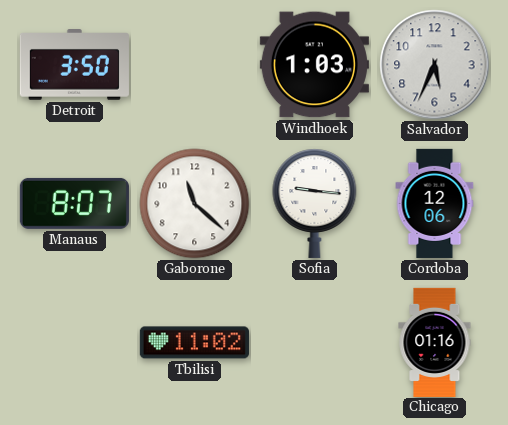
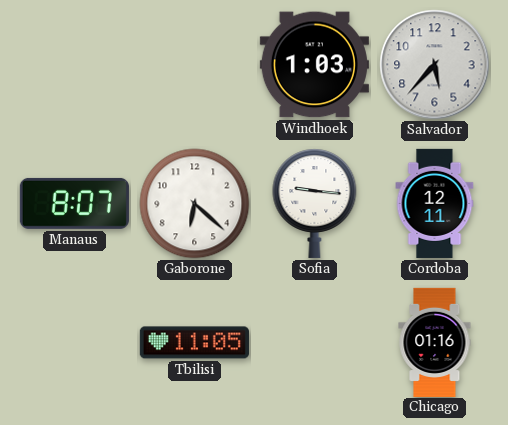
Detroit: 3:50 -> none (74, 65)
Salvador: 5:34 -> 5:37 (435, 65)
Gaborone: 11:22 -> 6:22 (195, 204)
Cordoba: 12:06 -> 12:11 (435, 203)
Tbilisi: 11:02 -> 11:05 (194, 343)
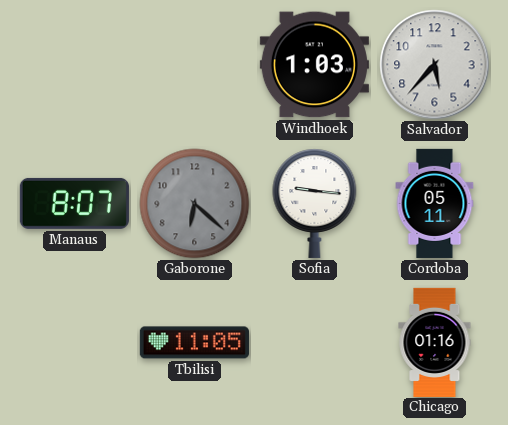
Gaborone dial: white -> grey (195, 204)
Cordoba: 12:11 -> 05:11 (435, 203)
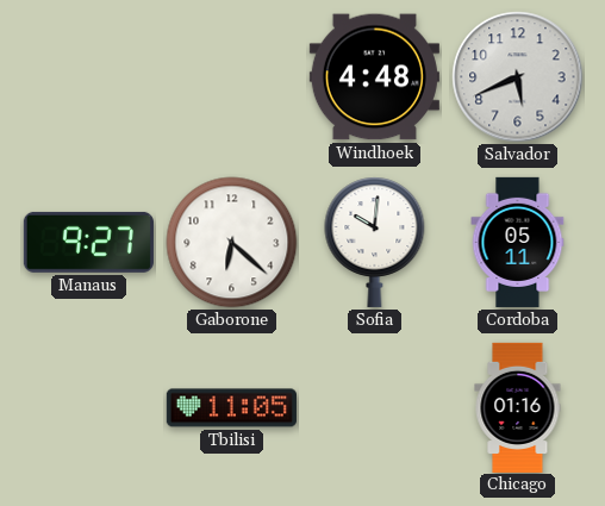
Windhoek: 1:03 -> 4:48 (374, 77)
Salvador: 5:37 -> 5:41 (518, 77)
Manaus: 8:07 -> 9:27 (88, 242)
Gaborone dial: grey -> white (232, 243)
Sofia: 9:16 -> 10:01 (375, 242)
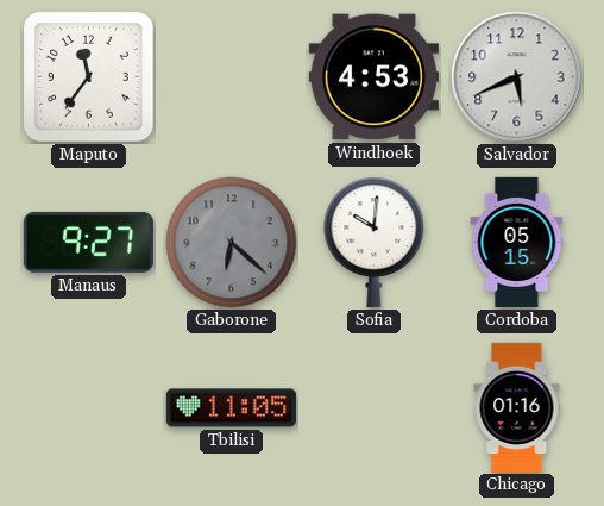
Maputo: none -> 11:36 (89, 77)
Windhoek: 4:48 -> 4:53 (373, 77)
Gaborone dial: white -> grey (232, 243)
Cordoba: 05:11 -> 05:15 (517, 242)
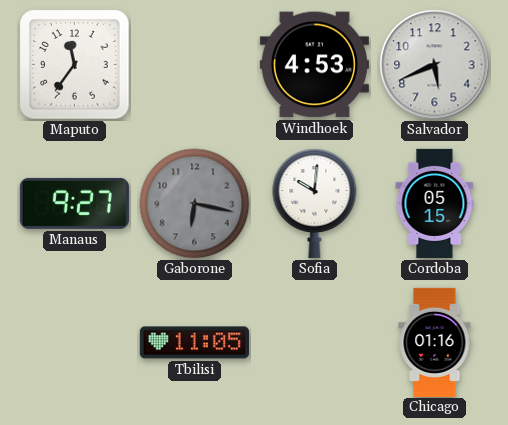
Gaborone: 6:22 -> 6:17 (195, 204)
